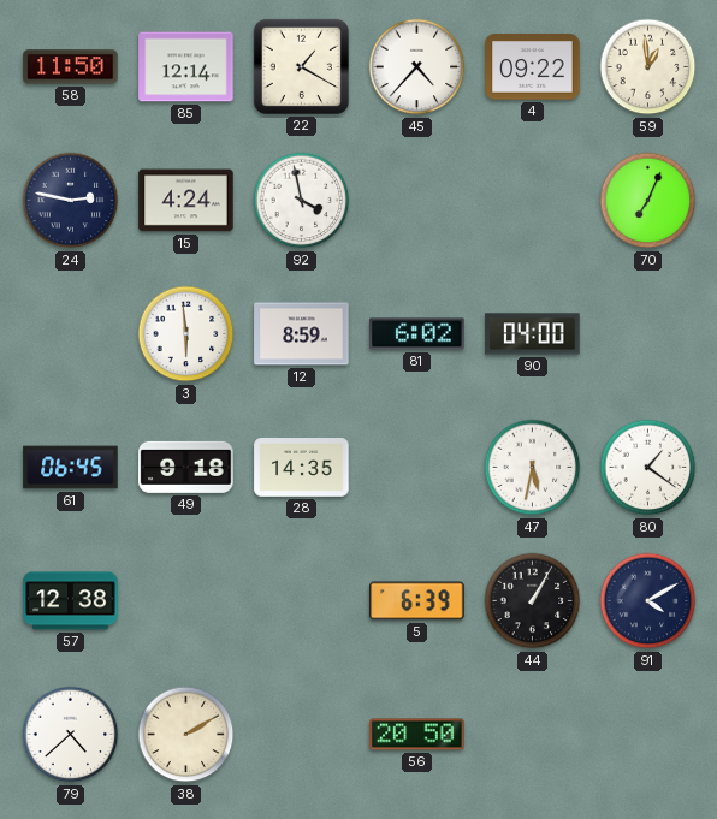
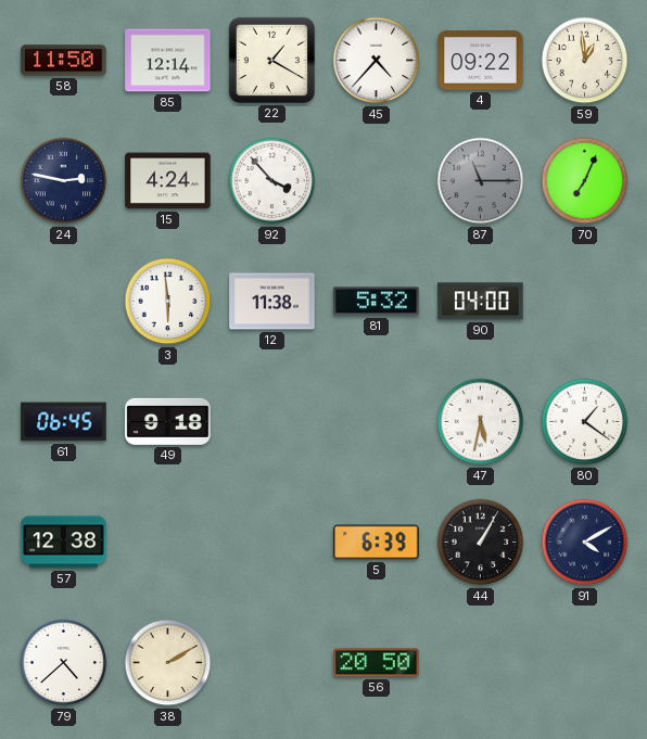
92: 3:58 -> 3:53 (272, 181)
87: none -> 11:15 (481, 181)
12: 8:59 -> 11:38 (272, 302)
81: 6:02 -> 5:32 (377, 302)
28: 14:35 -> none (302, 468)
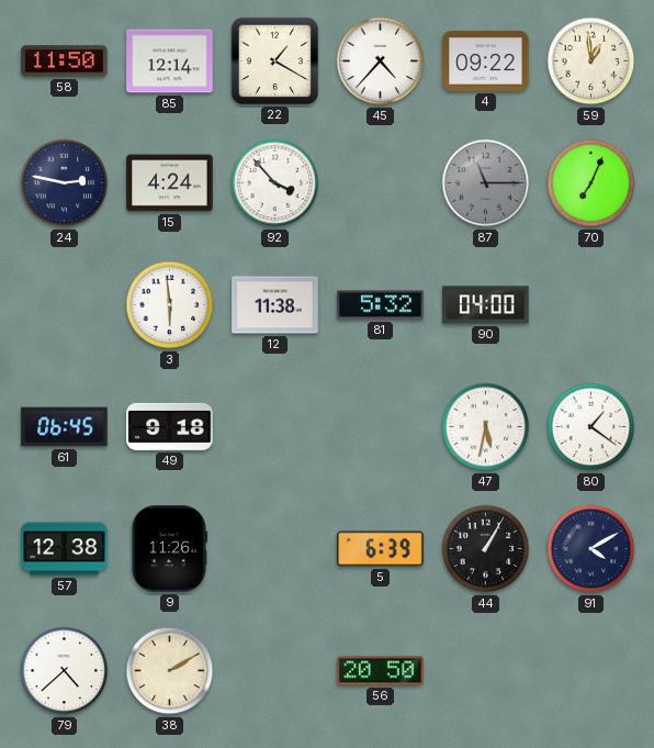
9: none -> 11:26 (169, 549)
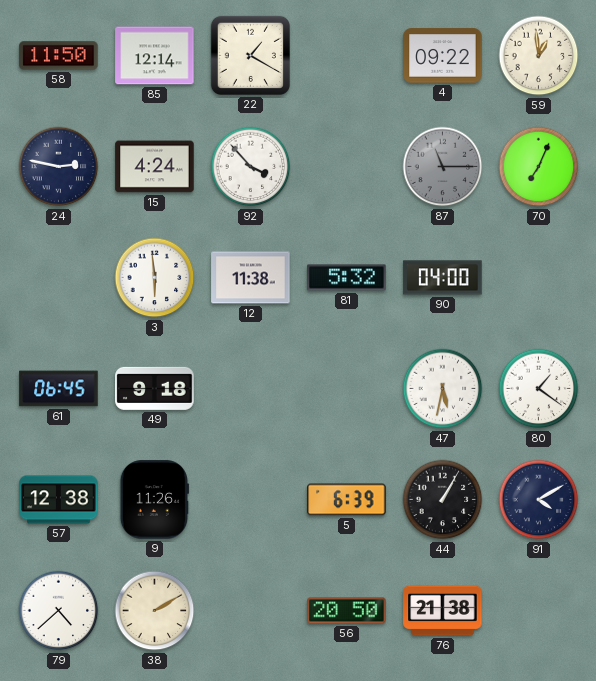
45: 4:37 -> none (381, 62)
76: none -> 21:38 (443, 611)
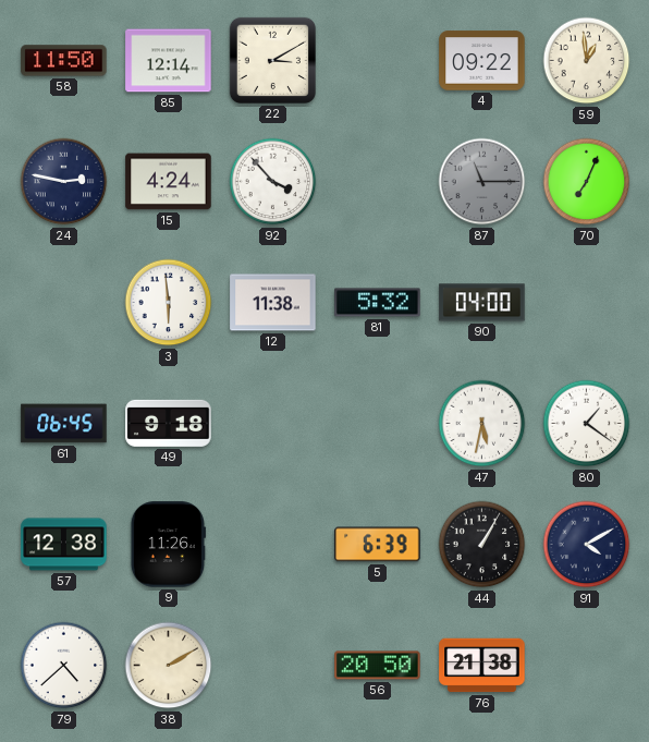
22: 1:20 -> 3:10 (272, 60)
